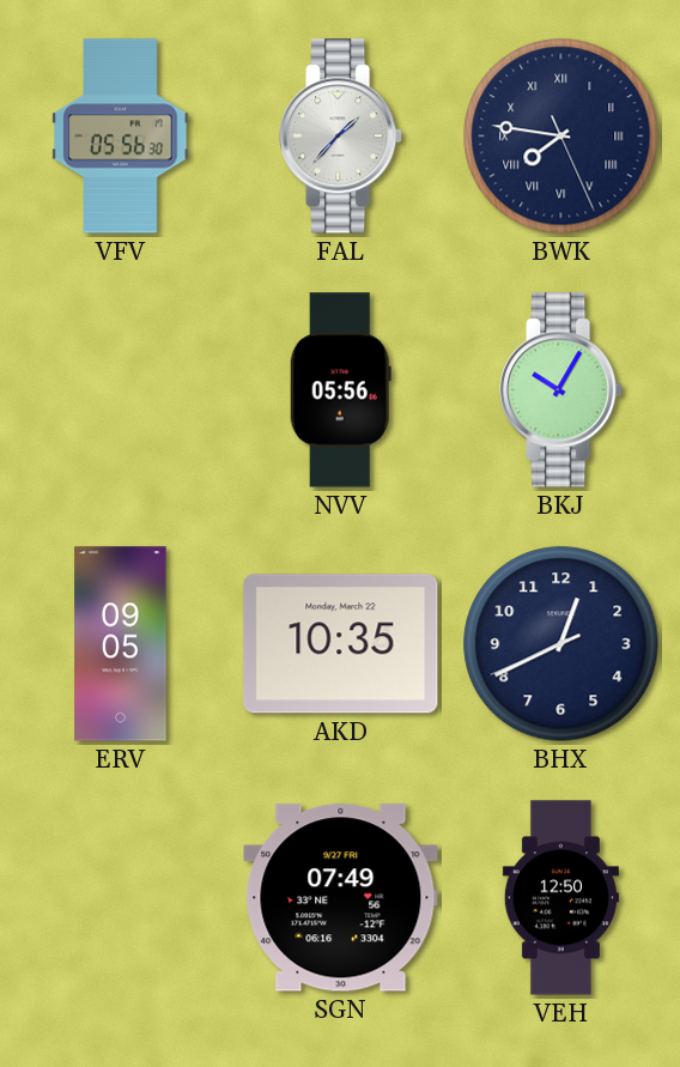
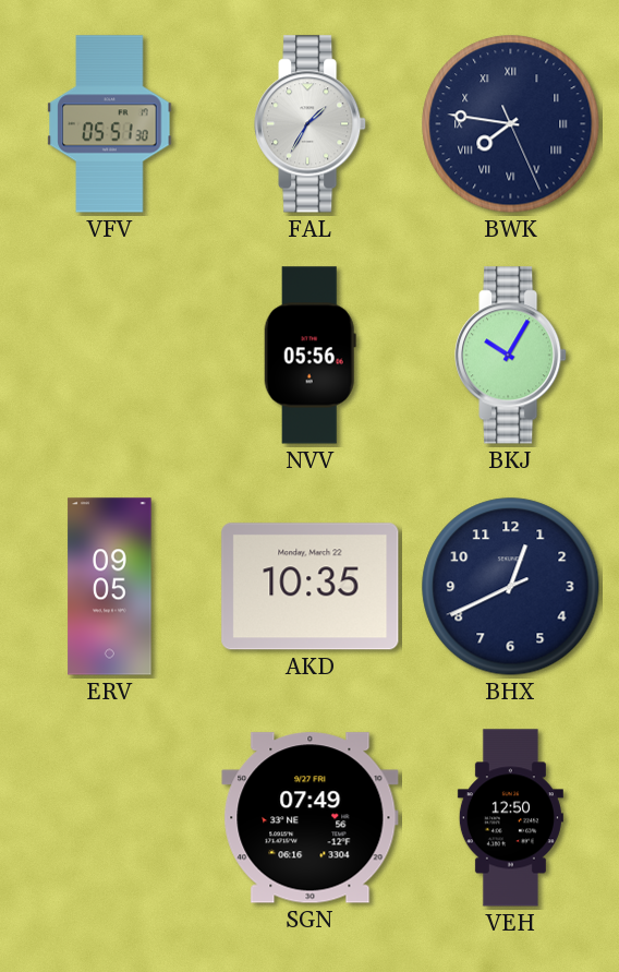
VFV: 05:56 -> 05:51 (110, 124)
FAL: 1:37 -> 1:35 (311, 124)
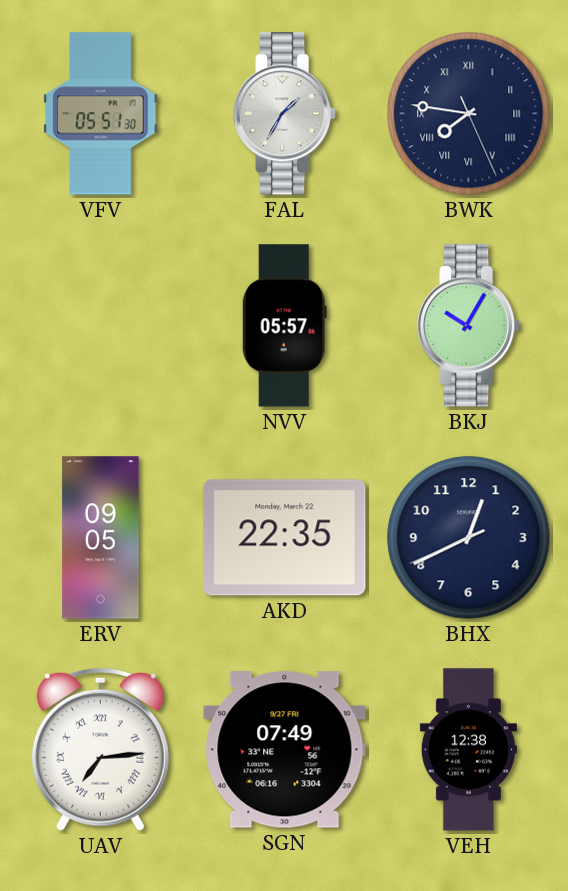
NVV: 05:56 -> 05:57 (284, 326)
AKD: 10:35 -> 22:35 (285, 538)
UAV: none -> 7:14 (100, 749)
VEH: 12:50 -> 12:38 (468, 750)
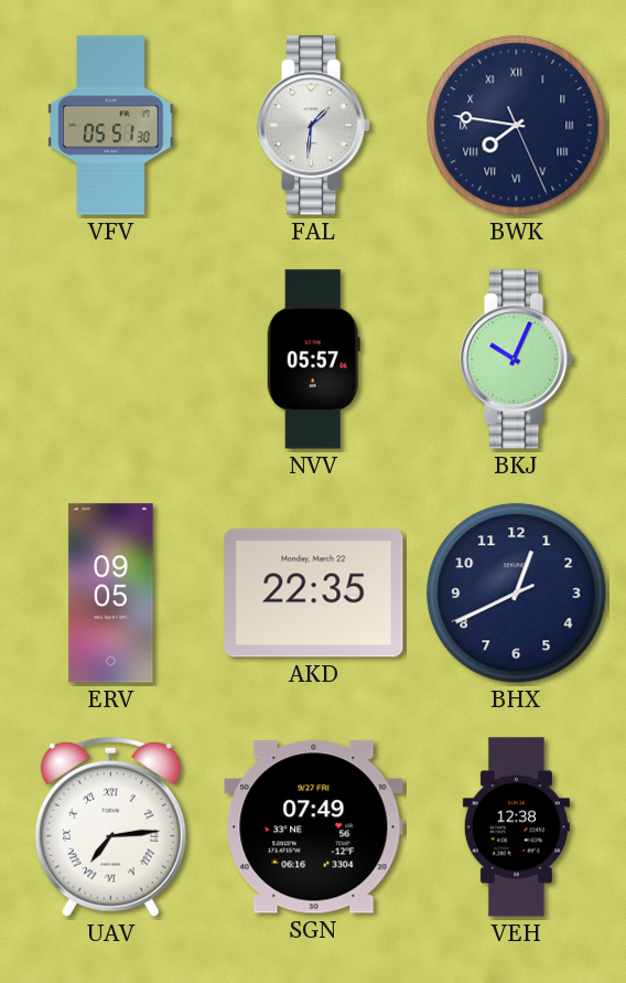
FAL: 1:35 -> 1:31 (314, 126)
BKJ: 10:05 -> 10:04 (517, 360)
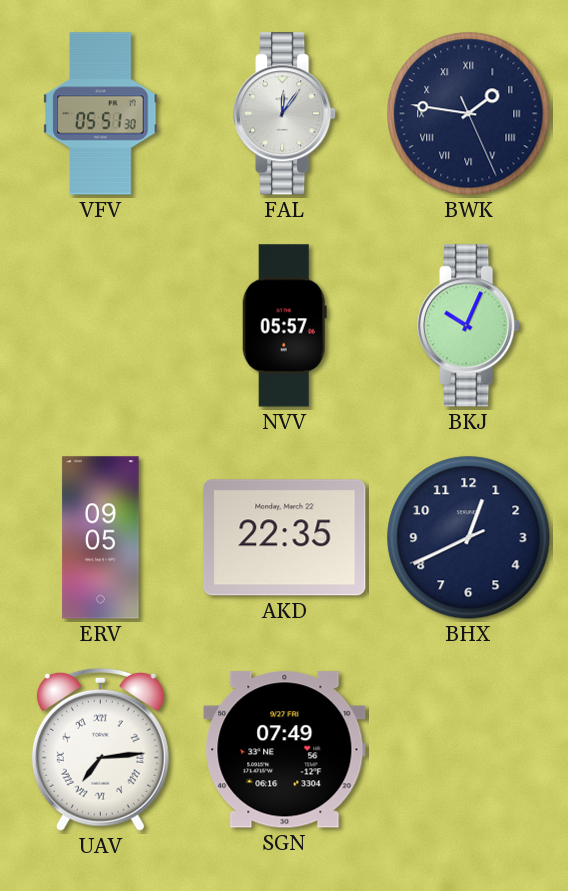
FAL: 1:31 -> 12:06 (285, 114)
BWK: 7:46 -> 1:46 (469, 114)
VEH: 12:38 -> none (516, 827)
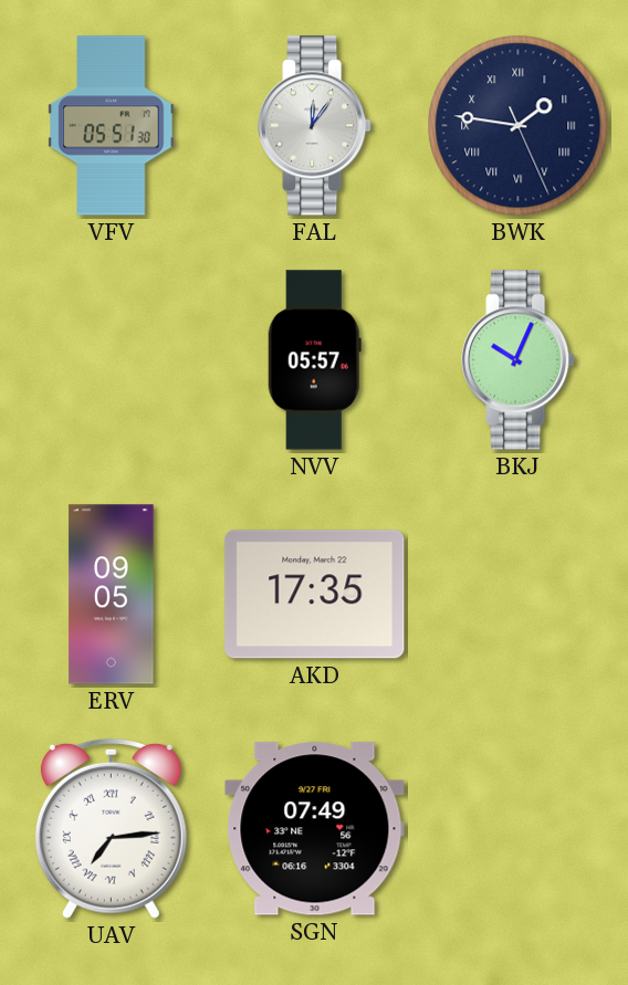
AKD: 22:35 -> 17:35 (315, 595)
BHX: 12:40 -> none (469, 538)
